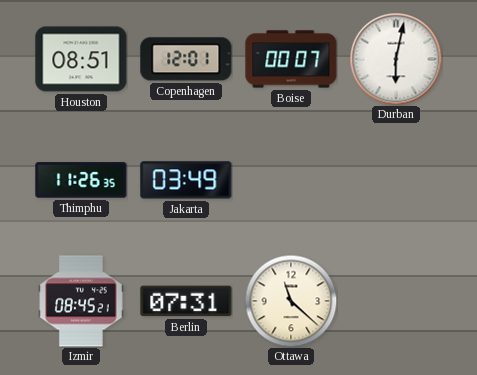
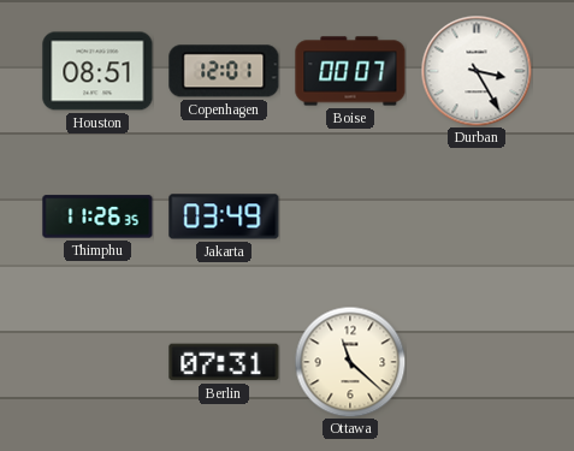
Durban: 6:02 -> 3:25 (477, 71)
Izmir: 08:45 -> none (81, 301)
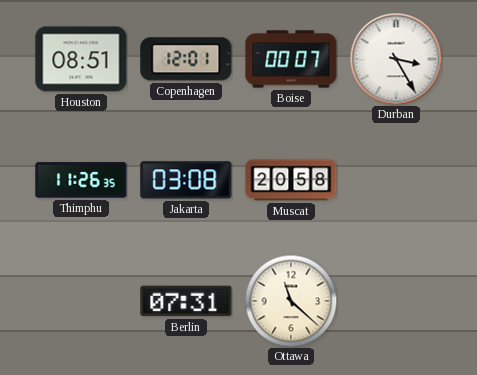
Jakarta: 03:49 -> 03:08 (186, 180)
Muscat: none -> 20:58 (291, 180)
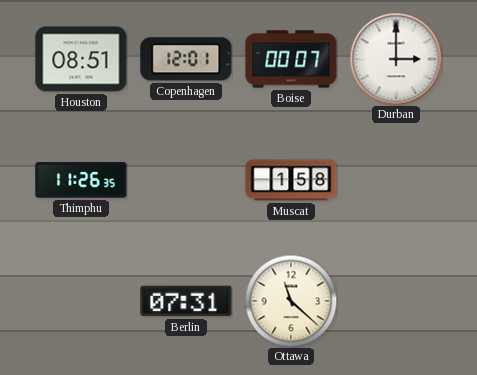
Durban: 3:25 -> 3:00 (396, 59)
Jakarta: 03:08 -> none (186, 180)
Muscat: 20:58 -> 1:58 (291, 180)
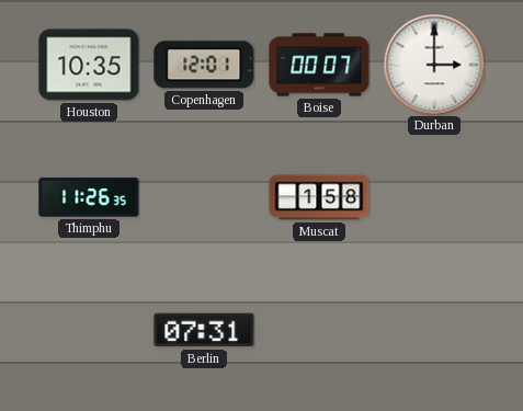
Houston: 08:51 -> 10:35 (89, 65)
Ottawa: 11:22 -> none (291, 301)
